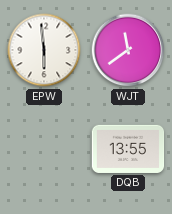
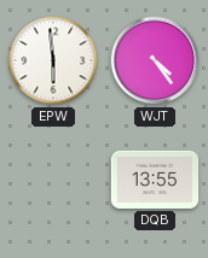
WJT: 11:39 -> 4:24 (155, 60)
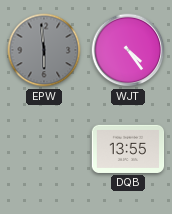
EPW dial: white -> grey (44, 50)
